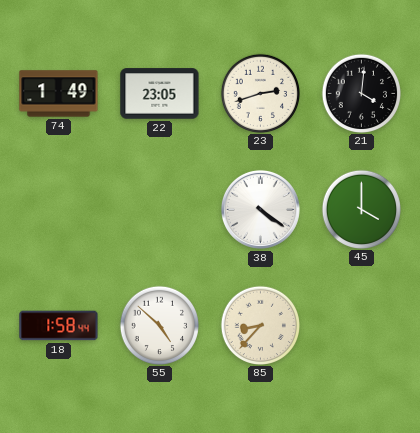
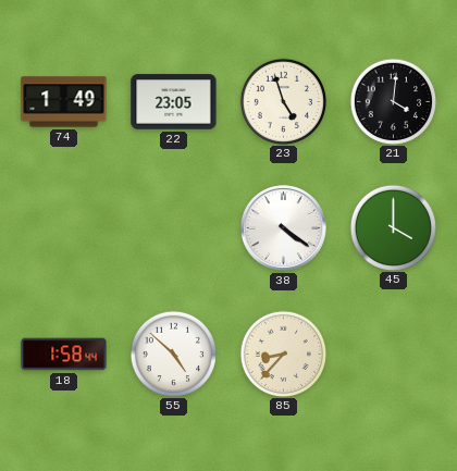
23: 2:42 -> 4:57 (283, 101)
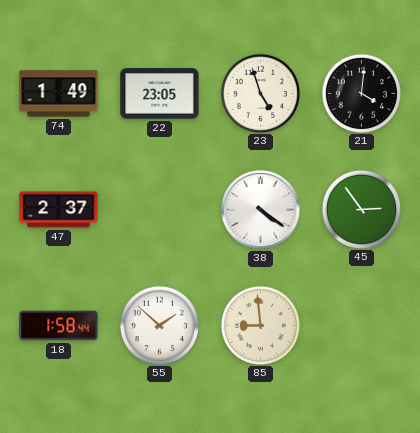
47: none -> 2:37 (59, 210)
45: 4:00 -> 2:54 (361, 209)
55: 4:52 -> 1:52 (159, 325)
85: 8:37 -> 8:59 (260, 325)
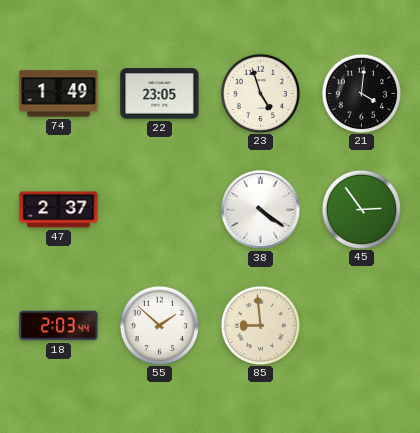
18: 1:58 -> 2:03 (59, 326)
